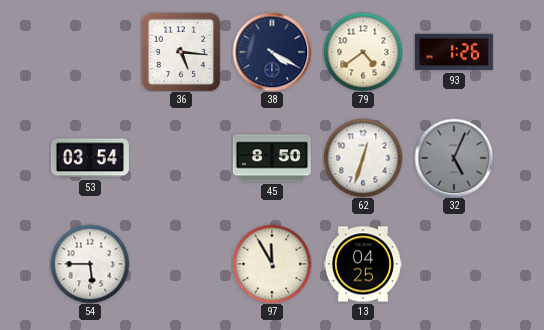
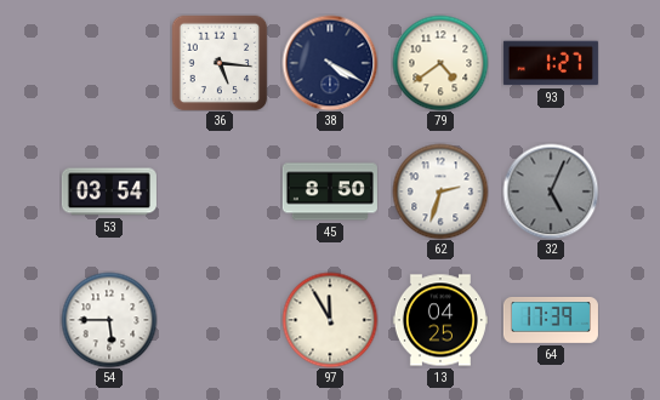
93: 1:26 -> 1:27 (551, 63)
62: 12:33 -> 2:33 (440, 192)
64: none -> 17:39 (551, 320)
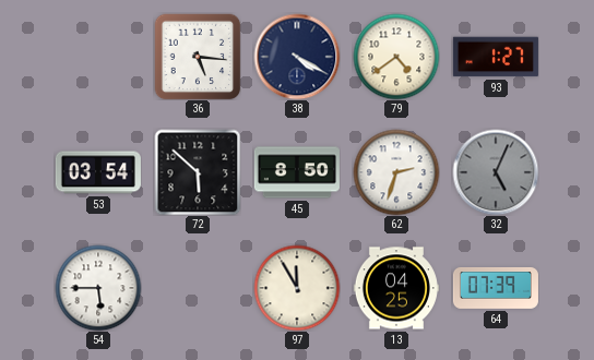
72: none -> 5:52 (198, 172)
64: 17:39 -> 07:39 (496, 288)
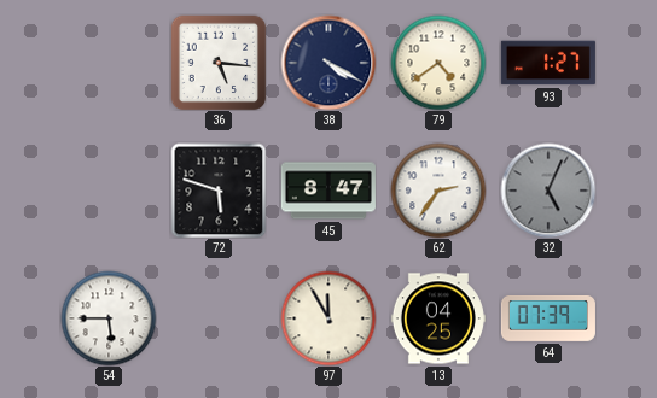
53: 03:54 -> none (98, 172)
72: 5:52 -> 5:48 (219, 191)
45: 8:50 -> 8:47 (328, 191)
62: 2:33 -> 2:36 (438, 191)
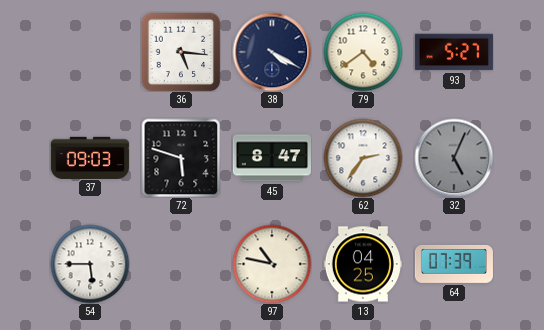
93: 1:27 -> 5:27 (454, 52)
37: none -> 09:03 (90, 157)
97: 11:55 -> 10:47 (272, 264)
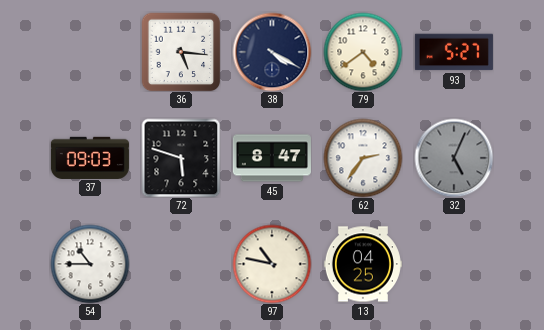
54: 5:45 -> 10:45 (90, 264)
64: 07:39 -> none (454, 264)
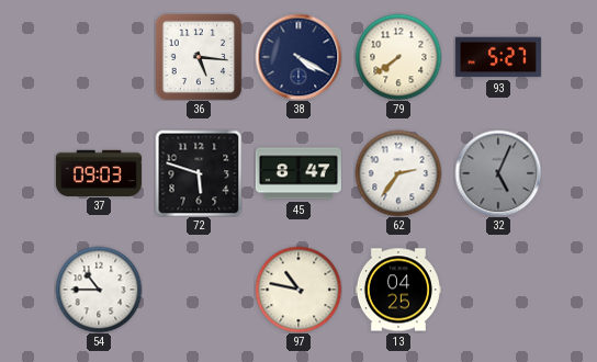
79: 4:39 -> 7:39 (398, 57)
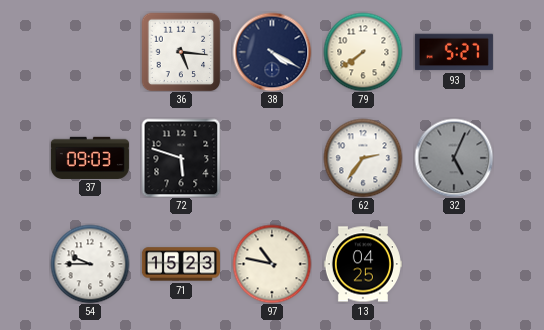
45: 8:47 -> none (298, 173)
54: 10:45 -> 9:45 (90, 264)
71: none -> 15:23 (181, 264)
